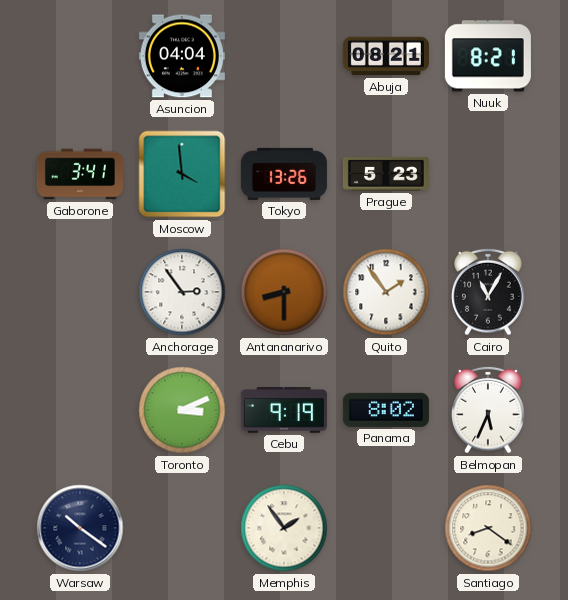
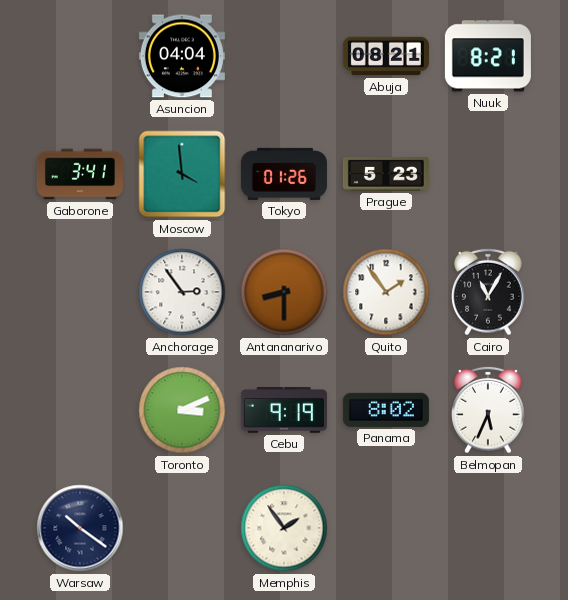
Tokyo: 13:26 -> 01:26 (284, 174)
Santiago: 8:21 -> none (488, 528)
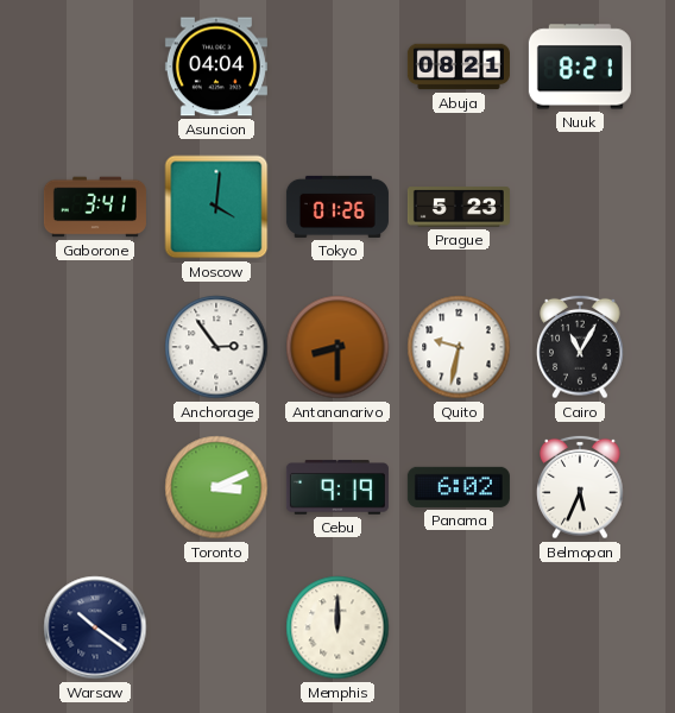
Moscow: 3:59 -> 4:01 (216, 207)
Quito: 1:54 -> 9:32 (459, 347)
Panama: 8:02 -> 6:02 (459, 487)
Memphis: 1:54 -> 12:00 (337, 627)
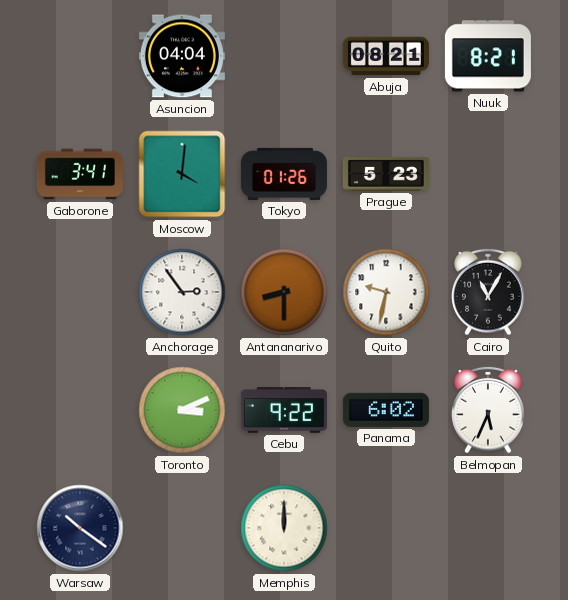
Cebu: 9:19 -> 9:22 (284, 410)
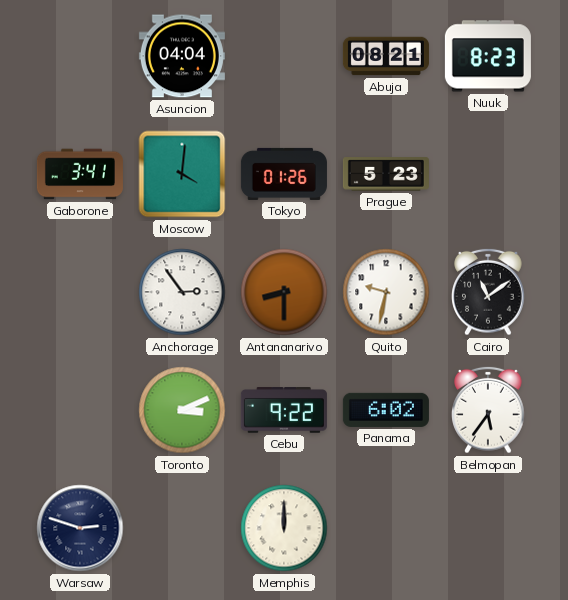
Nuuk: 8:21 -> 8:23 (488, 56)
Cairo: 11:05 -> 11:09 (488, 292)
Belmopan: 5:34 -> 5:36 (488, 410)
Warsaw: 10:21 -> 2:48 (80, 528)
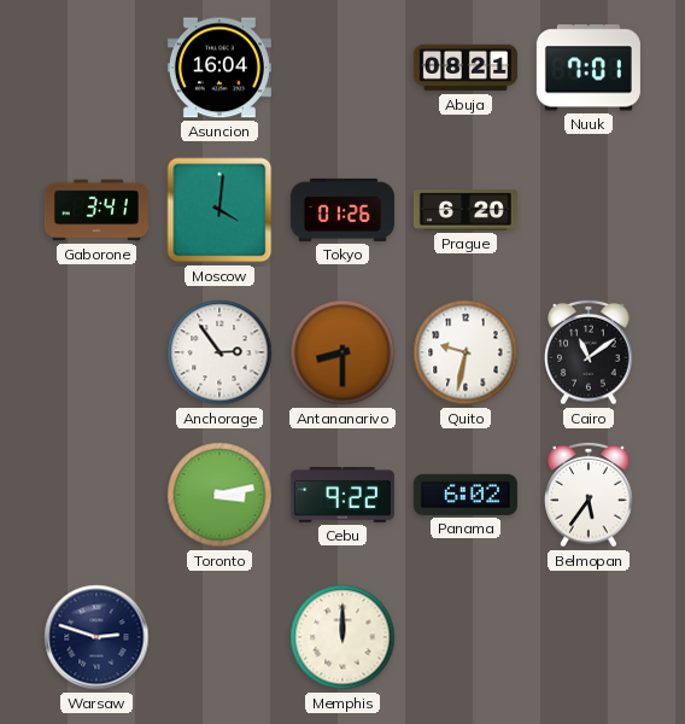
Asuncion: 04:04 -> 16:04 (219, 68)
Nuuk: 8:23 -> 7:01 (589, 68)
Prague: 5:23 -> 6:20 (466, 210)
Toronto: 3:11 -> 3:13 (219, 495)
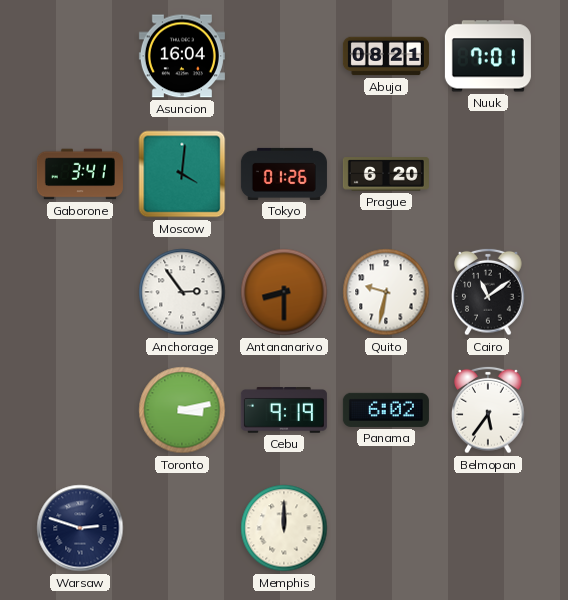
Cebu: 9:22 -> 9:19 (284, 410)
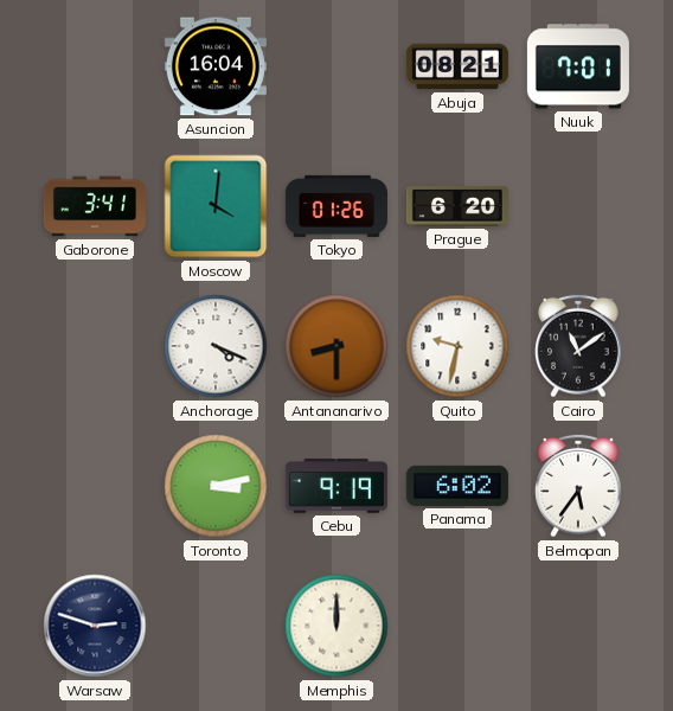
Anchorage: 2:54 -> 4:19 (216, 346)
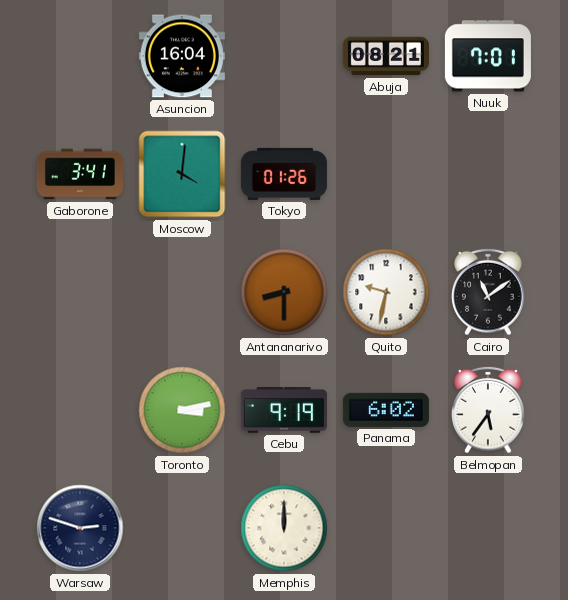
Prague: 6:20 -> none (457, 206)
Anchorage: 4:19 -> none (216, 346)
